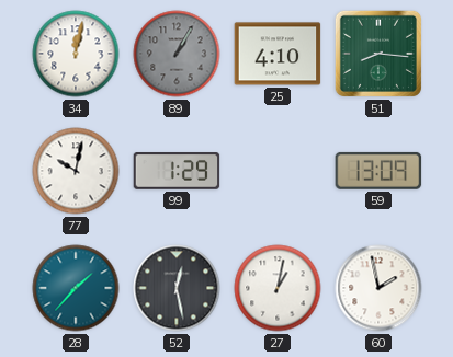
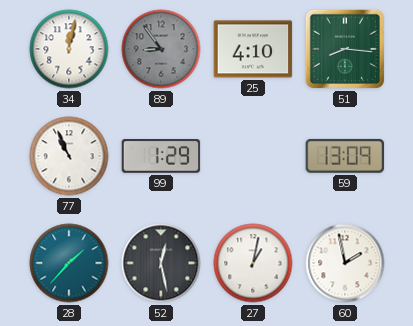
89: 1:05 -> 8:54 (161, 49)
77: 10:02 -> 10:56 (69, 156)
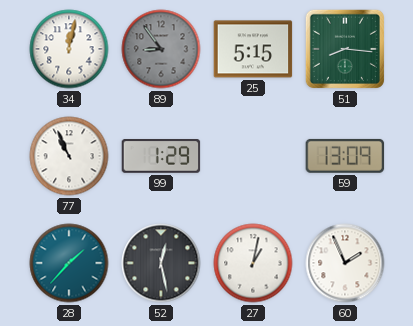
25: 4:10 -> 5:15 (253, 49)
60: 1:58 -> 1:56 (345, 263)
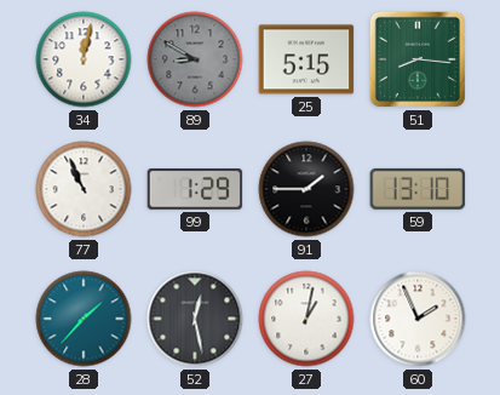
89: 8:54 -> 8:50 (195, 59)
91: none -> 1:45 (306, 189)
59: 13:09 -> 13:10 (418, 189)
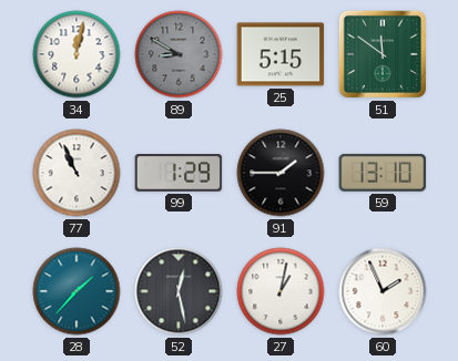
51: 8:16 -> 11:51 (383, 54)
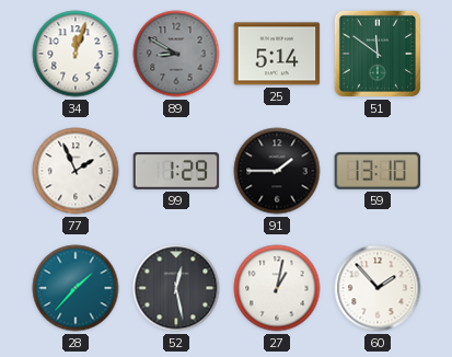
34: 12:02 -> 12:03 (76, 54)
25: 5:15 -> 5:14 (277, 54)
77: 10:56 -> 1:56 (76, 171)
60: 1:56 -> 1:53 (378, 288)
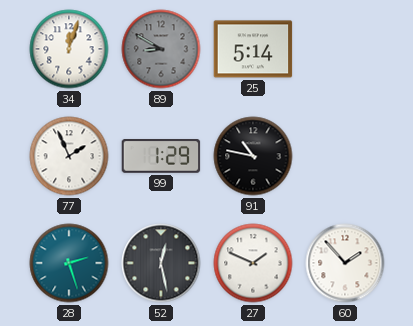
51: 11:51 -> none (378, 54)
91: 1:45 -> 10:47 (253, 156)
59: 13:10 -> none (378, 171)
28: 1:37 -> 2:27 (69, 263)
27: 1:02 -> 1:49 (253, 263)
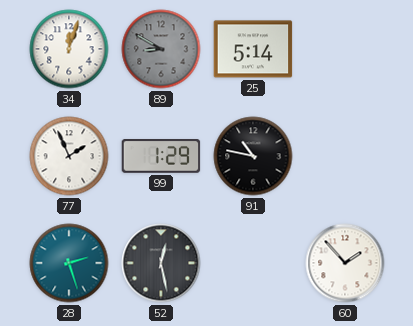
27: 1:49 -> none (253, 263)
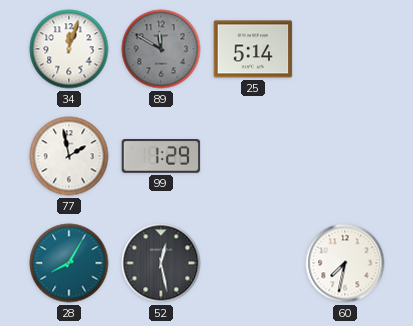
89: 8:50 -> 11:50 (161, 49)
77: 1:56 -> 1:58 (69, 156)
91: 10:47 -> none (253, 156)
28: 2:27 -> 8:05 (69, 263)
60: 1:53 -> 7:32 (345, 263)
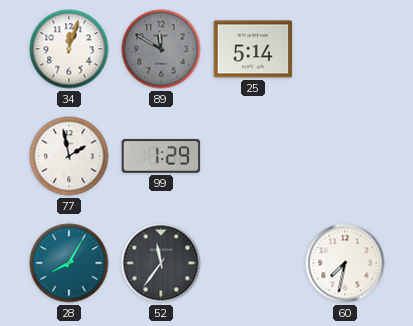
52: 12:28 -> 11:36 (161, 263)
